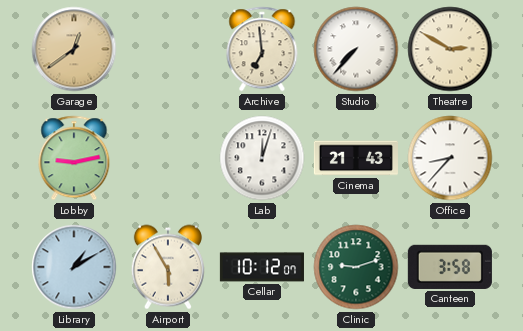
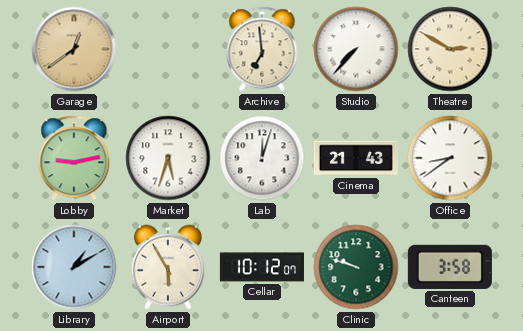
Market: none -> 5:33 (168, 158)
Office: 8:37 -> 8:39 (450, 158)
Clinic: 9:12 -> 9:48 (356, 267)
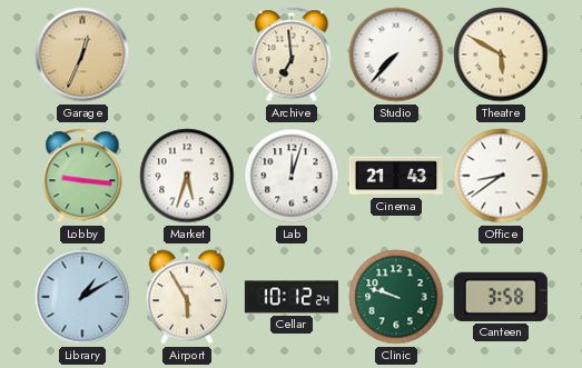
Garage: 12:39 -> 12:34 (82, 54)
Theatre: 2:50 -> 5:50 (501, 54)
Lobby: 9:13 -> 9:16 (82, 176)
Cellar: 10:12:07 -> 10:12:24 (292, 297)
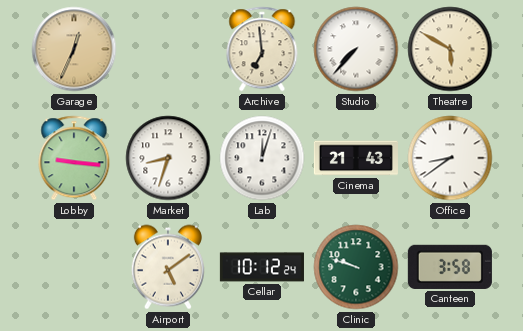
Market: 5:33 -> 8:33 (168, 158)
Library: 1:10 -> none (82, 297)
Airport: 5:55 -> 5:09 (168, 267)
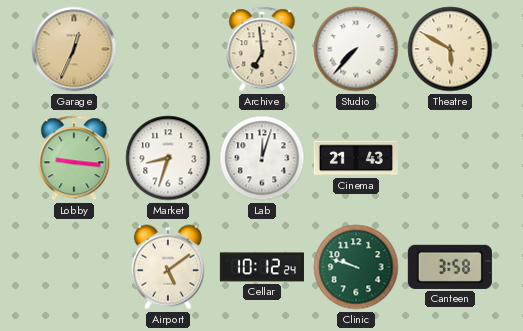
Office: 8:39 -> none (450, 158)
